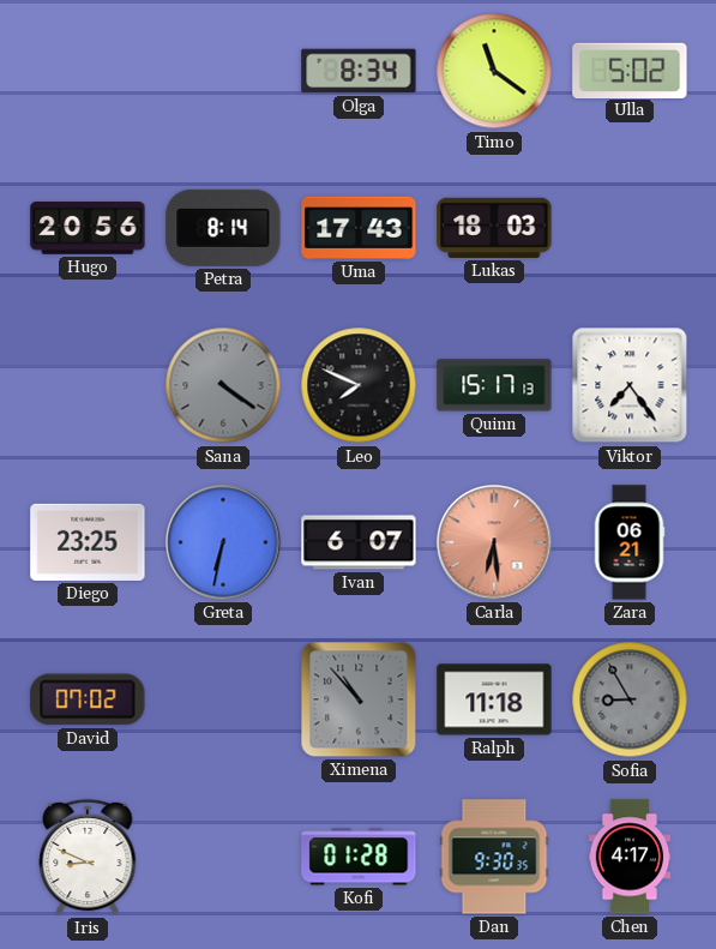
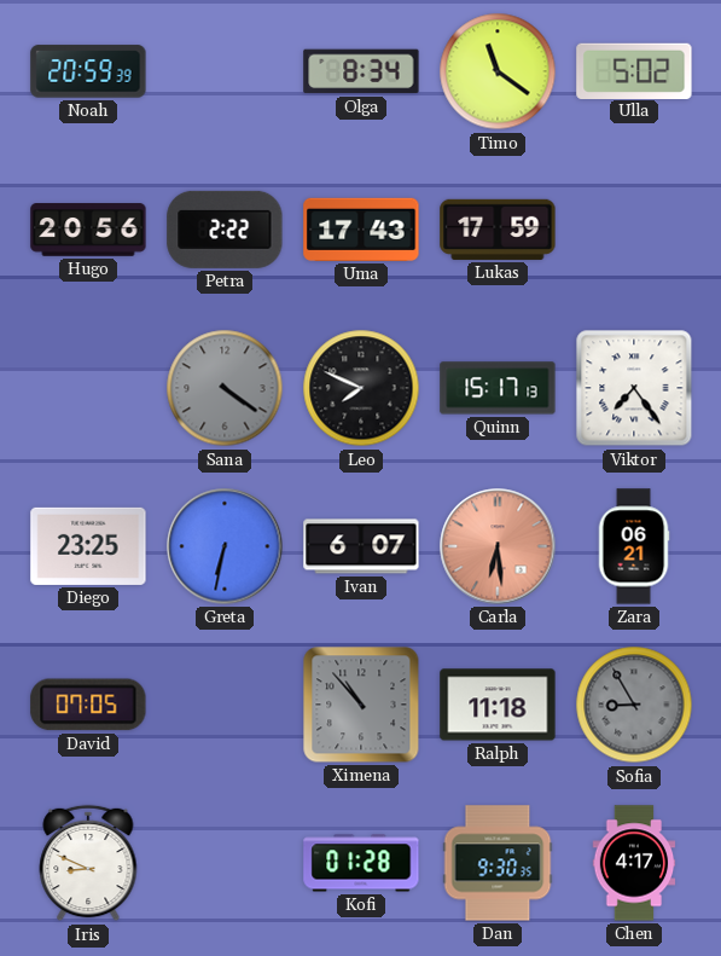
Noah: none -> 20:59 (88, 71)
Petra: 8:14 -> 2:22 (225, 230)
Lukas: 18:03 -> 17:59 (498, 230)
David: 07:02 -> 07:05 (88, 705)
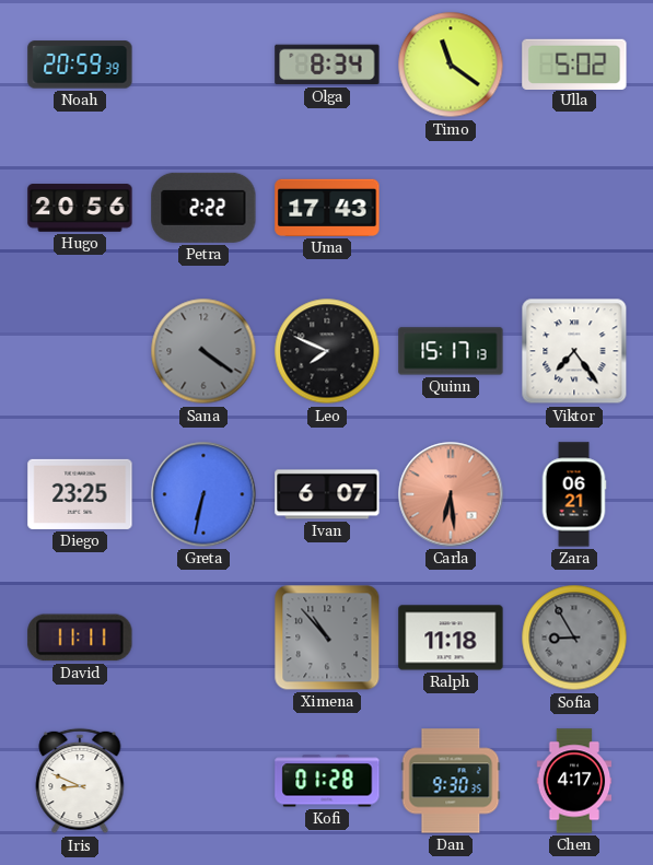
Lukas: 17:59 -> none (498, 230)
David: 07:05 -> 11:11 (80, 638)
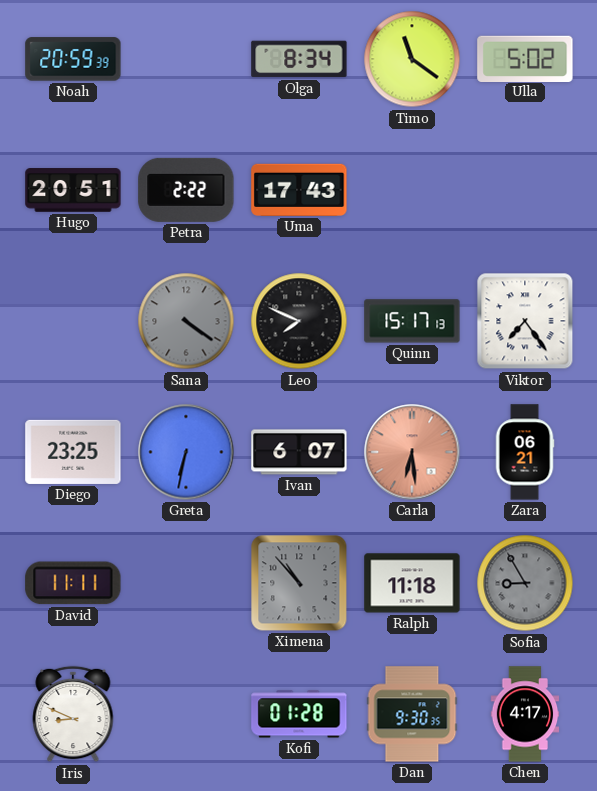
Hugo: 20:56 -> 20:51 (73, 190)
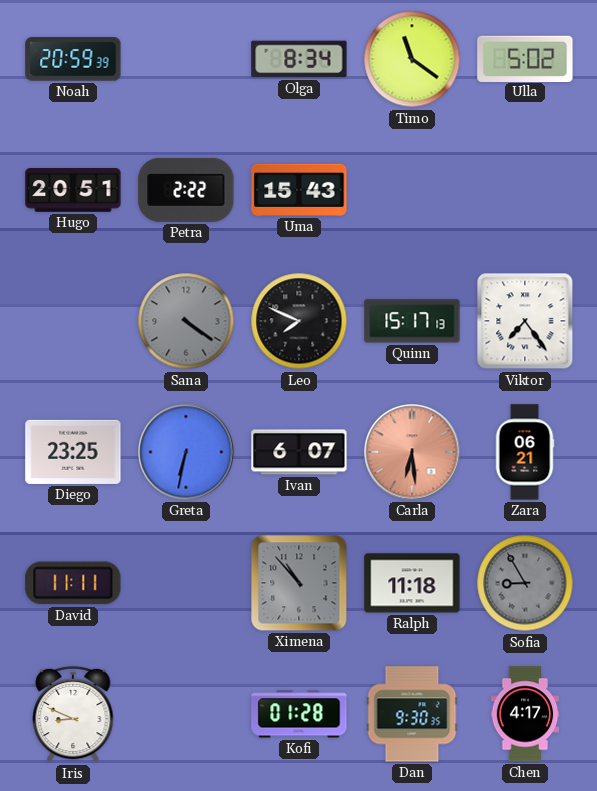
Uma: 17:43 -> 15:43 (299, 190)
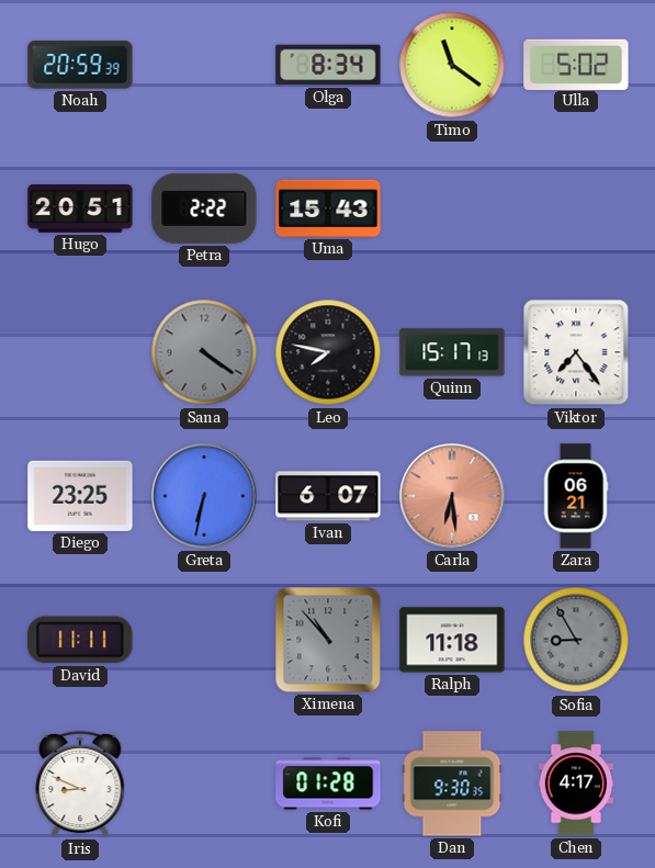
Leo: 7:49 -> 7:47 (328, 352)
